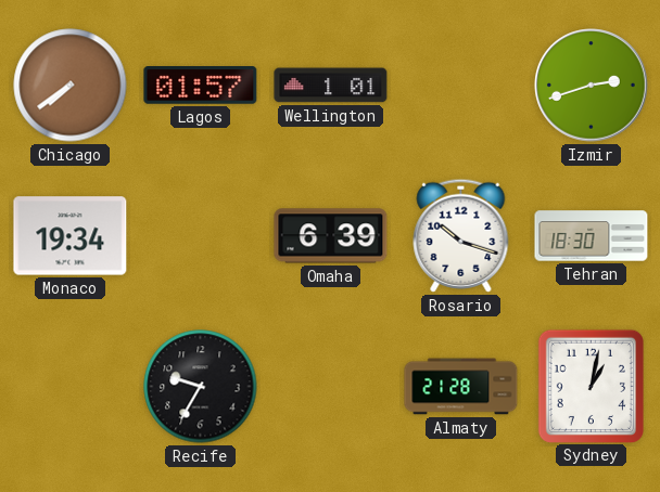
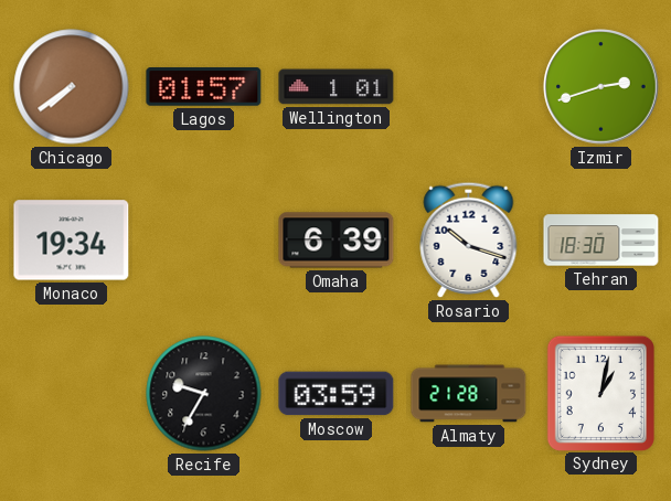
Moscow: none -> 03:59 (337, 394)
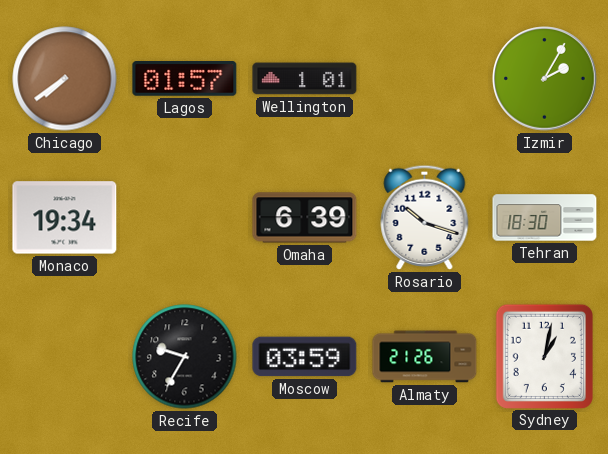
Izmir: 2:42 -> 2:05 (545, 79)
Almaty: 21:28 -> 21:26 (425, 357)
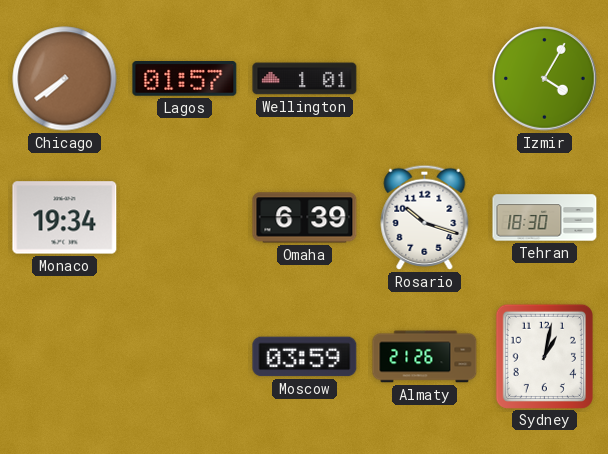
Izmir: 2:05 -> 4:05 (545, 79)
Recife: 9:35 -> none (185, 357)
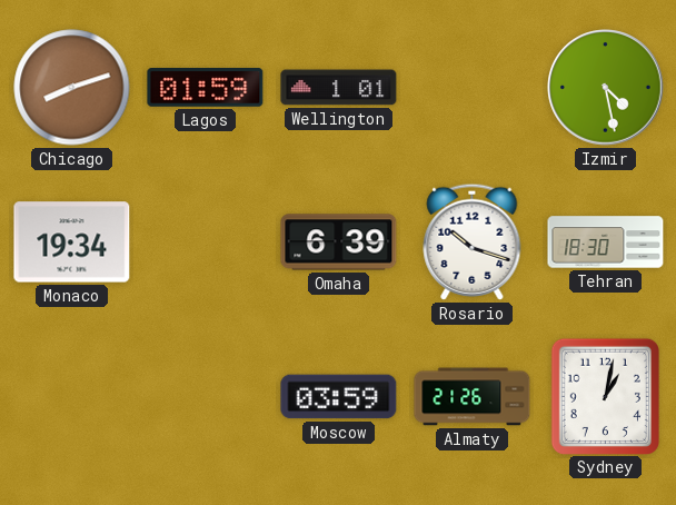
Chicago: 7:39 -> 8:12 (72, 88)
Lagos: 01:57 -> 01:59 (206, 88)
Izmir: 4:05 -> 4:28 (606, 88)
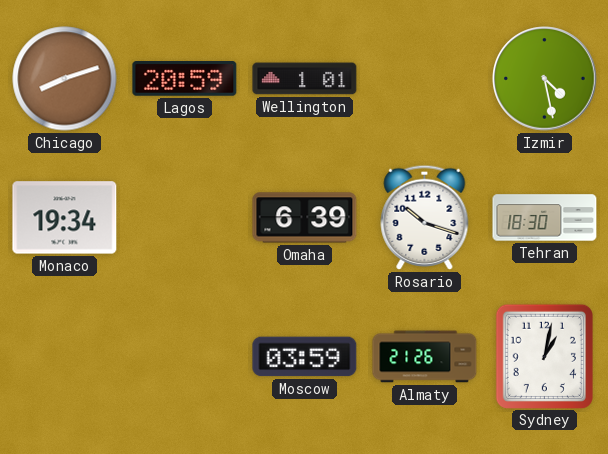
Lagos: 01:59 -> 20:59 (185, 79)
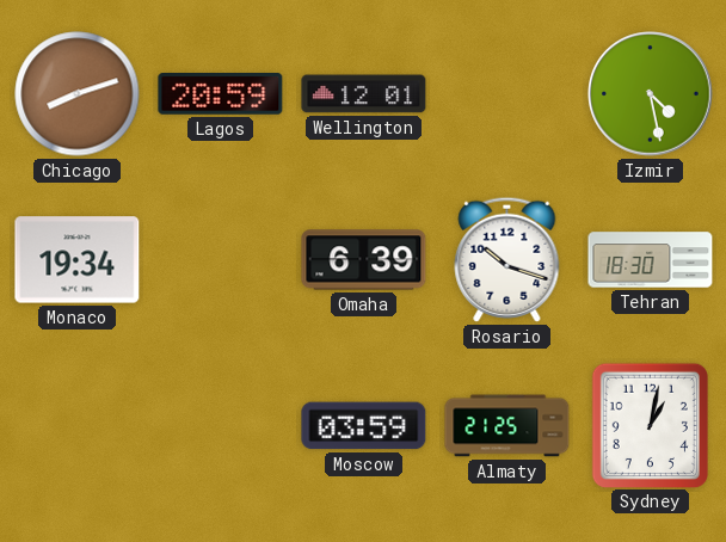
Wellington: 1:01 -> 12:01 (364, 94)
Almaty: 21:26 -> 21:25 (507, 426)
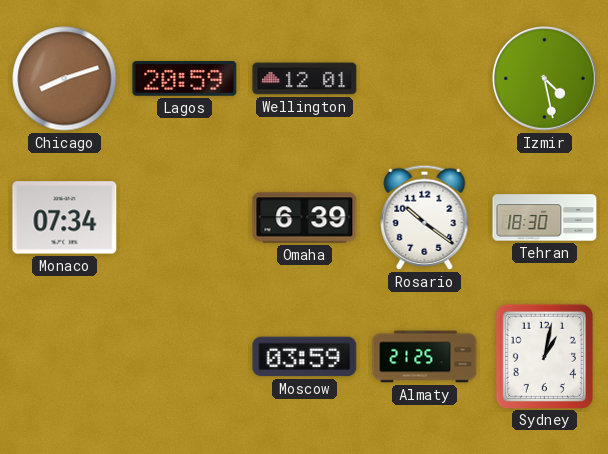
Monaco: 19:34 -> 07:34 (65, 218)
Rosario: 10:18 -> 10:21 (425, 217)
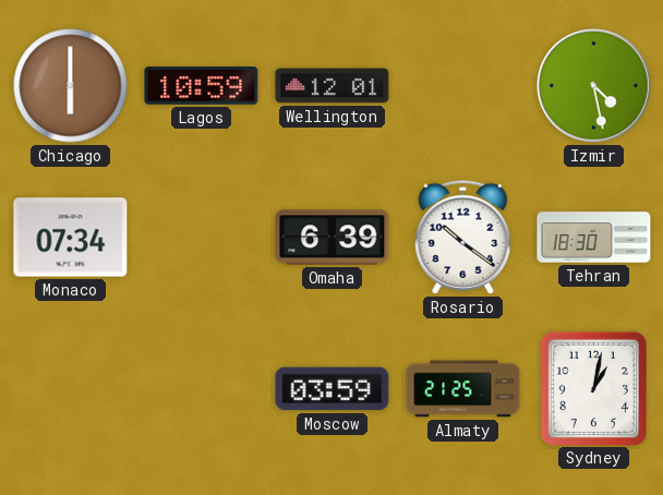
Chicago: 8:12 -> 6:00 (71, 86)
Lagos: 20:59 -> 10:59 (202, 86)
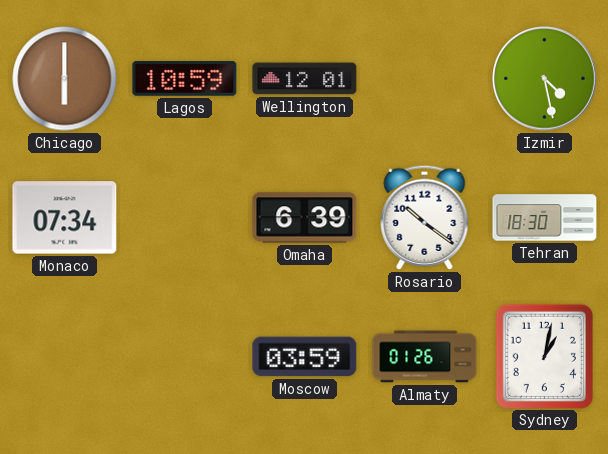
Almaty: 21:25 -> 01:26 (425, 357)
